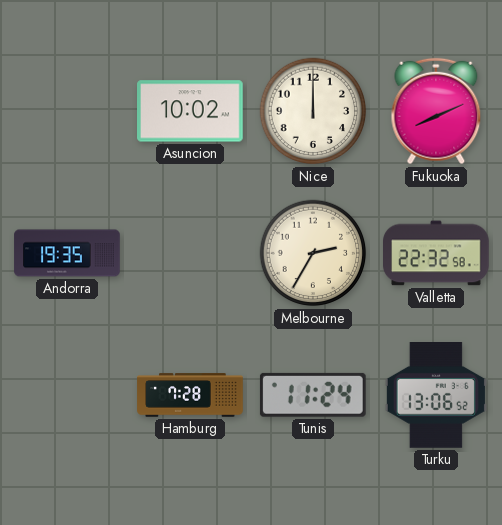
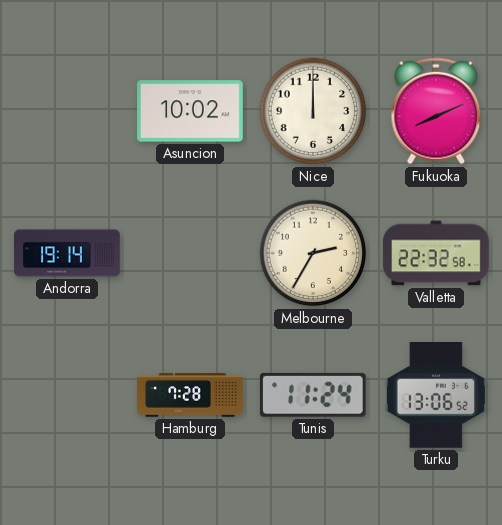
Andorra: 19:35 -> 19:14 (67, 253)
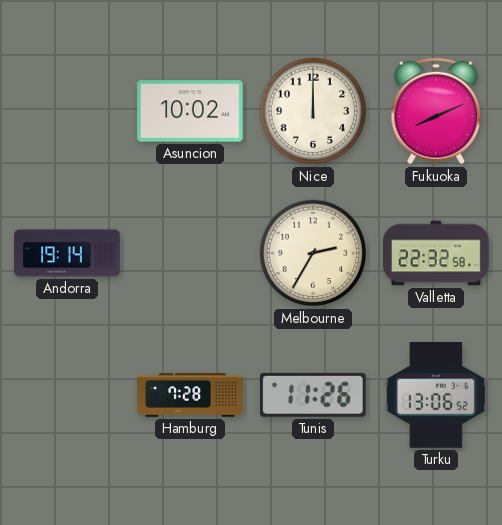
Tunis: 11:24 -> 11:26 (313, 395)
